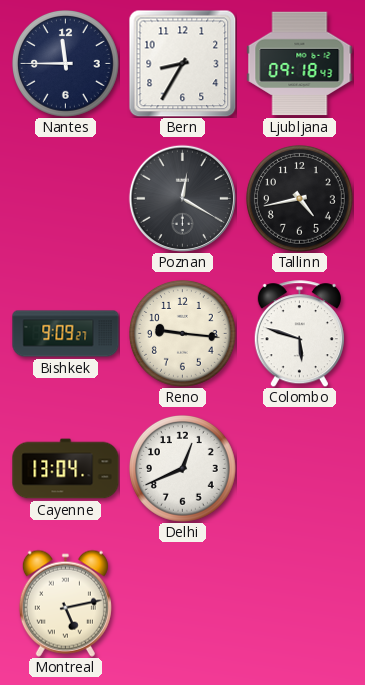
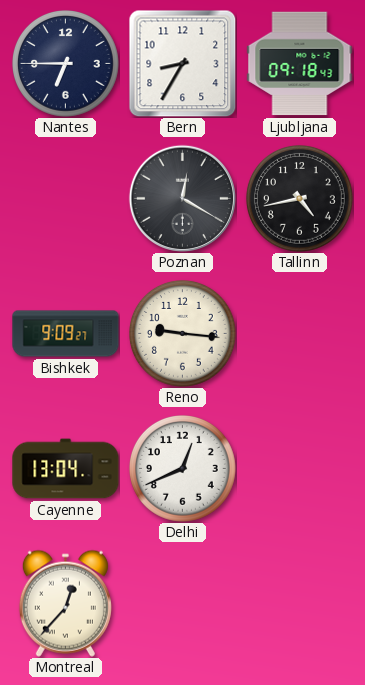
Nantes: 11:45 -> 6:45 (66, 64)
Colombo: 5:48 -> none (299, 334)
Montreal: 5:13 -> 12:37 (65, 603)
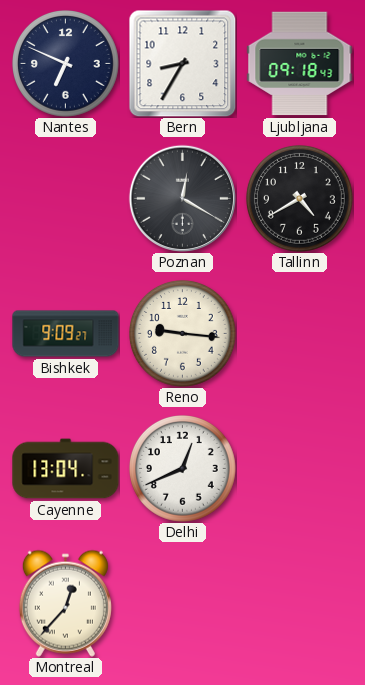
Nantes: 6:45 -> 6:49 (66, 64)
Tallinn: 4:43 -> 4:40 (300, 199)
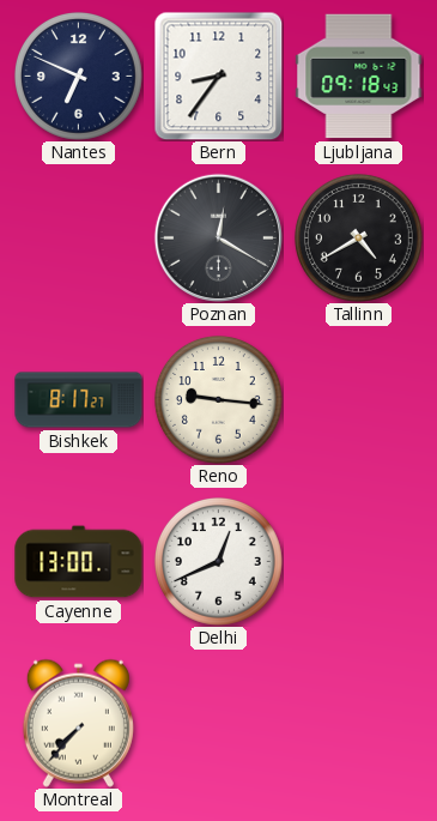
Bern: 8:35 -> 8:36 (218, 76)
Bishkek: 9:09 -> 8:17 (79, 400)
Cayenne: 13:04 -> 13:00 (79, 562)
Montreal: 12:37 -> 7:37 (78, 723)
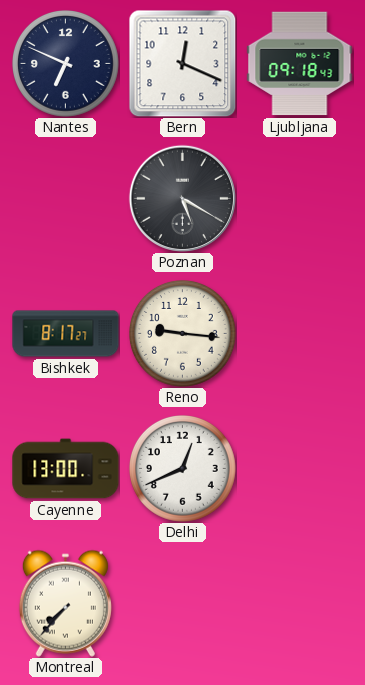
Bern: 8:36 -> 12:19 (182, 63)
Poznan: 12:20 -> 5:20 (182, 198)
Tallinn: 4:40 -> none (359, 239)
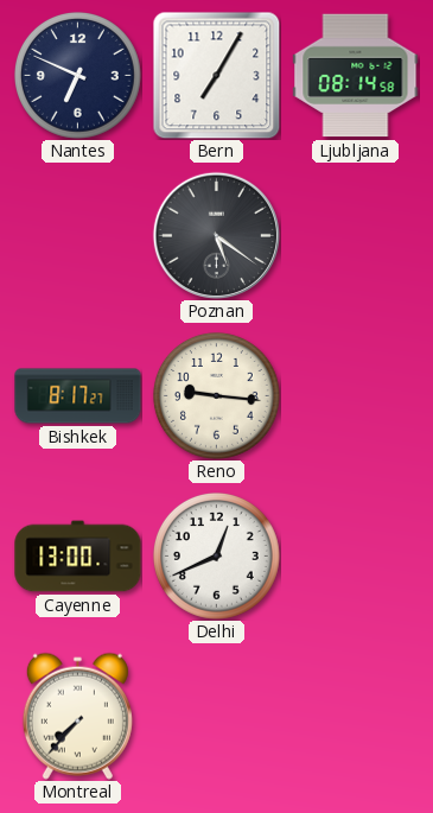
Bern: 12:19 -> 7:05 (216, 75)
Ljubljana: 09:18 -> 08:14 (356, 76)
Poznan: 5:20 -> 5:21 (216, 235)
